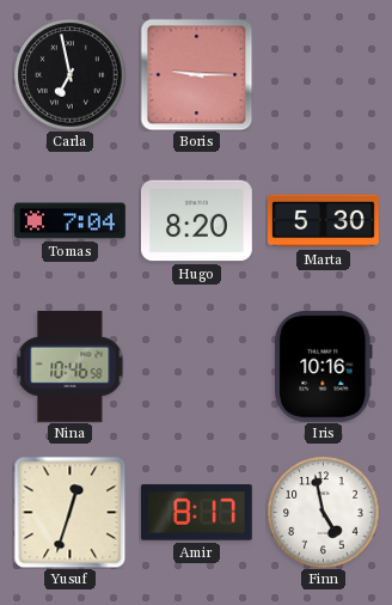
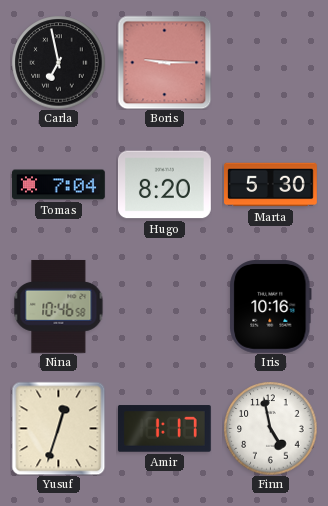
Amir: 8:17 -> 1:17 (164, 429)
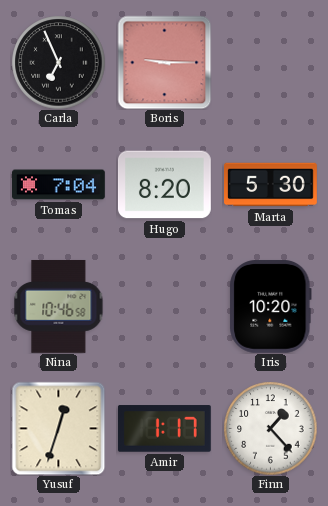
Carla: 6:58 -> 6:56 (58, 62)
Iris: 10:16 -> 10:20 (271, 306)
Finn: 4:58 -> 1:23 (270, 428)
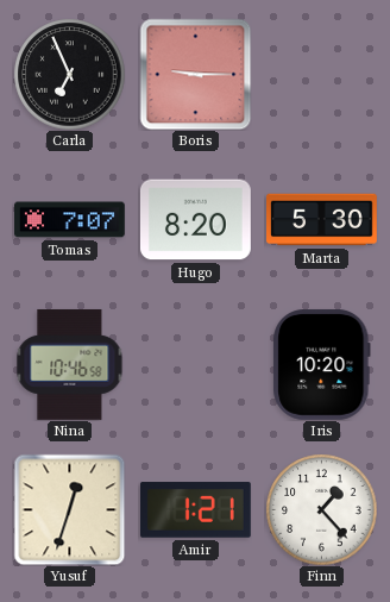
Tomas: 7:04 -> 7:07 (70, 220)
Amir: 1:17 -> 1:21 (195, 510)
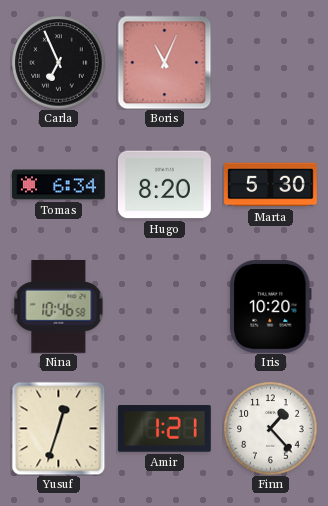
Boris: 9:15 -> 11:04 (164, 62)
Tomas: 7:07 -> 6:34 (59, 185)
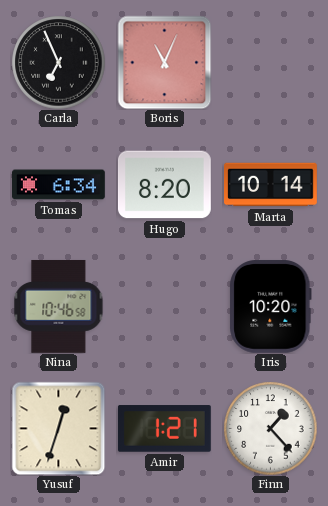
Marta: 5:30 -> 10:14 (271, 185)
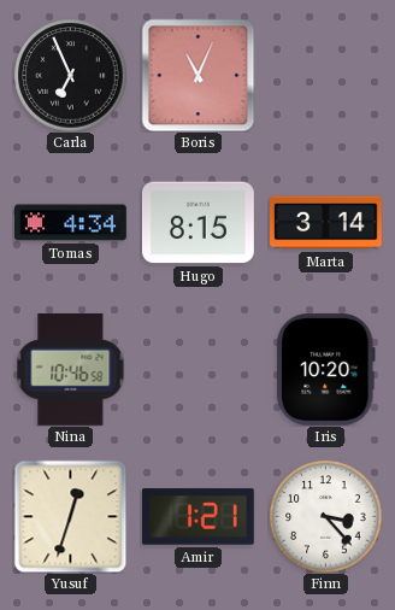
Tomas: 6:34 -> 4:34 (71, 223)
Hugo: 8:20 -> 8:15 (197, 223)
Marta: 10:14 -> 3:14 (326, 223)
Finn: 1:23 -> 3:23 (325, 516)
